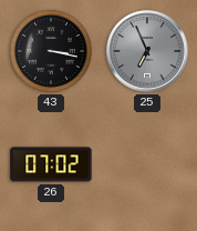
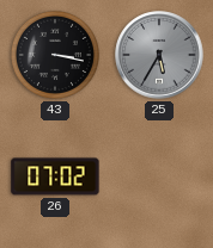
25: 6:56 -> 5:35 (159, 55)
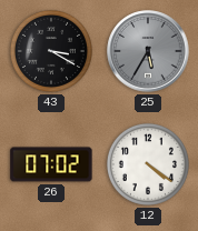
43: 3:17 -> 3:20 (51, 51)
12: none -> 4:21 (148, 164)
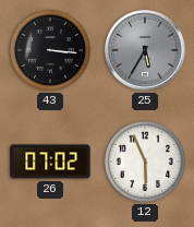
43: 3:20 -> 3:16 (50, 50)
12: 4:21 -> 5:56 (145, 162)
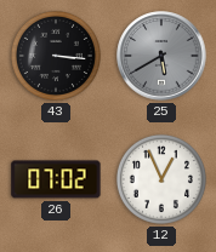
25: 5:35 -> 5:40 (161, 56)
12: 5:56 -> 12:56 (161, 179)
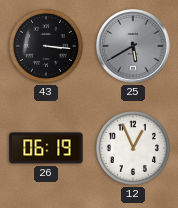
26: 07:02 -> 06:19 (46, 148)
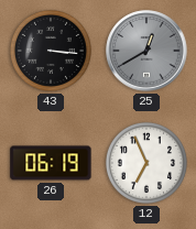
25: 5:40 -> 12:40 (146, 51)
12: 12:56 -> 6:56 (146, 163)
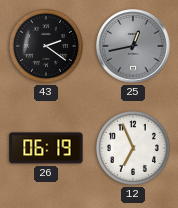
43: 3:16 -> 2:21 (46, 46)
25: 12:40 -> 12:43 (133, 46)
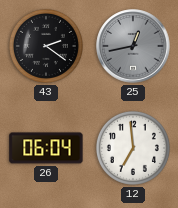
26: 06:19 -> 06:04 (46, 148)
12: 6:56 -> 6:59 (133, 148)
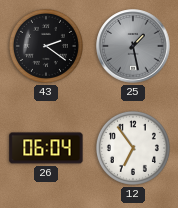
25: 12:43 -> 1:28 (133, 46)
12: 6:59 -> 6:54 (133, 148)
